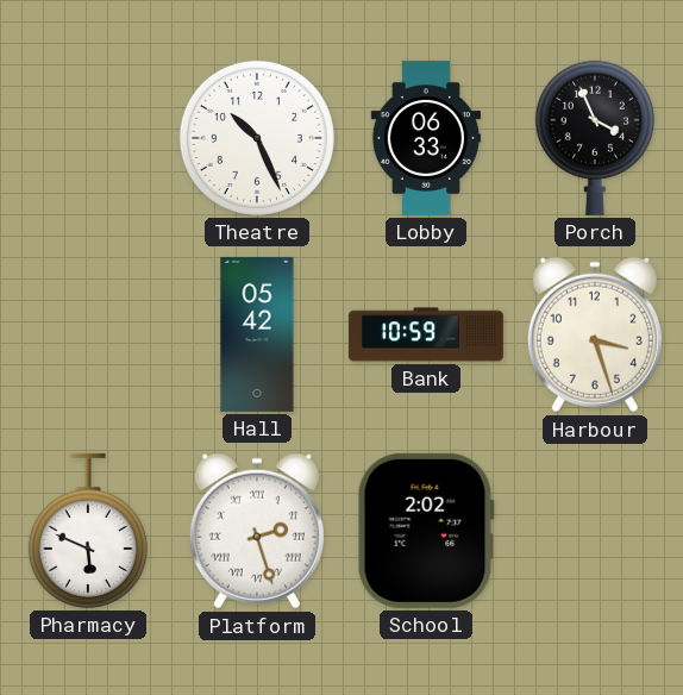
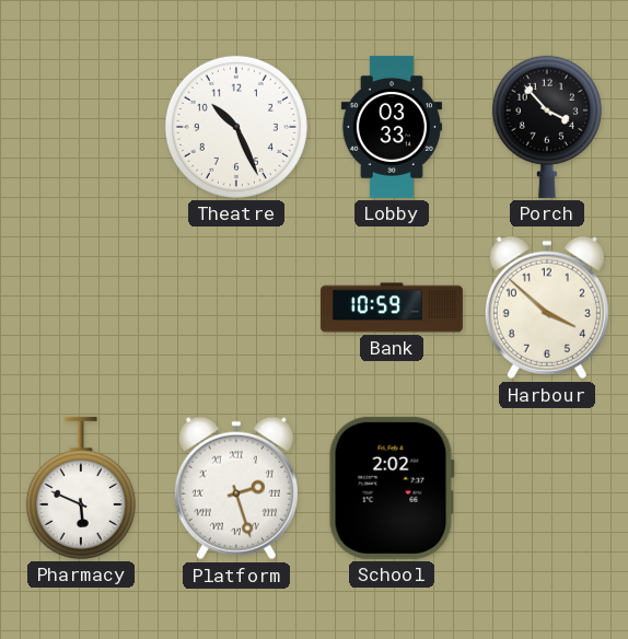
Lobby: 06:33 -> 03:33 (391, 127)
Porch: 3:56 -> 3:53 (547, 127)
Hall: 05:42 -> none (257, 334)
Harbour: 3:27 -> 3:52 (547, 307)
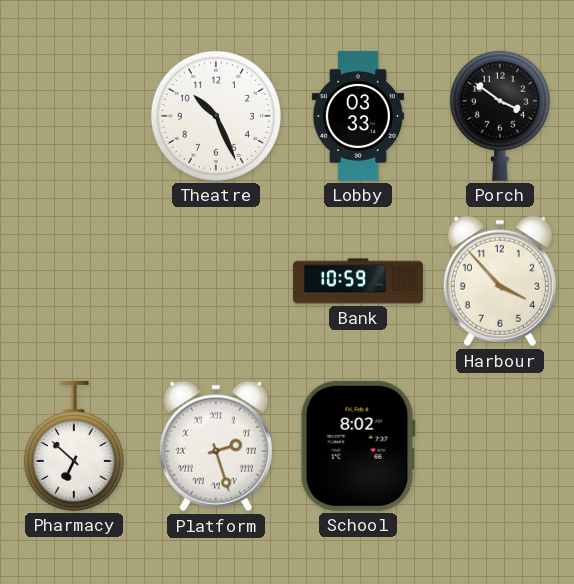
Porch: 3:53 -> 3:51 (500, 116)
Harbour: 3:52 -> 3:53 (500, 281)
Pharmacy: 5:49 -> 6:52 (74, 446)
School: 2:02 -> 8:02 (358, 446)
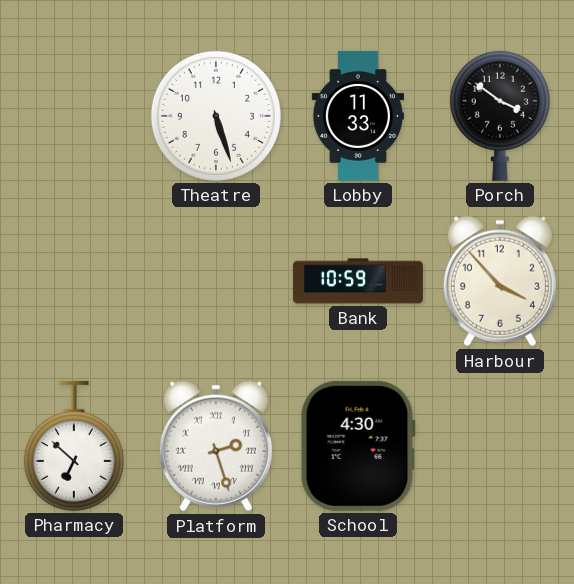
Theatre: 10:26 -> 5:27 (216, 116)
Lobby: 03:33 -> 11:33 (357, 116)
School: 8:02 -> 4:30 (358, 446)
